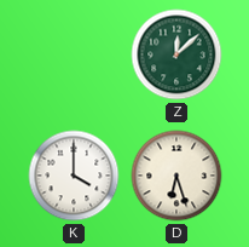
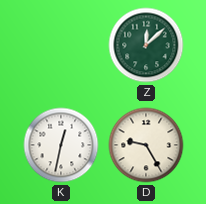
K: 4:00 -> 12:32 (61, 145)
D: 6:27 -> 9:25 (146, 145)
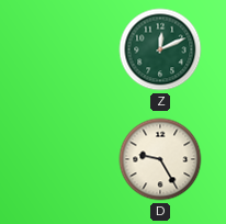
Z: 12:08 -> 12:11 (160, 49)
K: 12:32 -> none (61, 145)
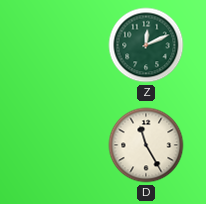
D: 9:25 -> 11:25 (146, 145)
